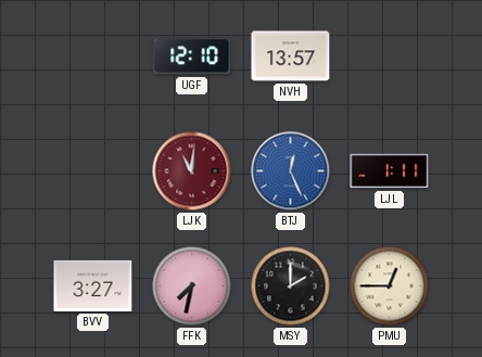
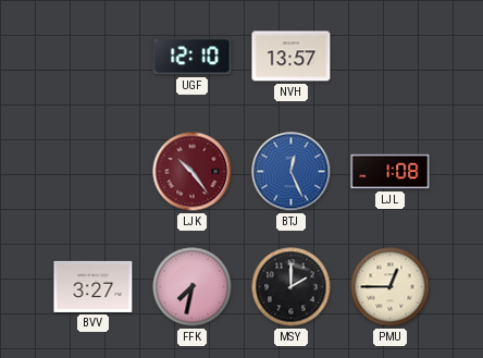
LJK: 11:01 -> 10:24 (193, 172)
LJL: 1:11 -> 1:08 (391, 172)
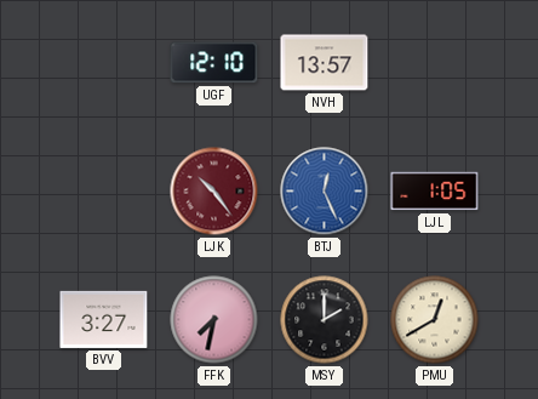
LJL: 1:08 -> 1:05 (435, 192)
PMU: 12:45 -> 12:40 (435, 320)
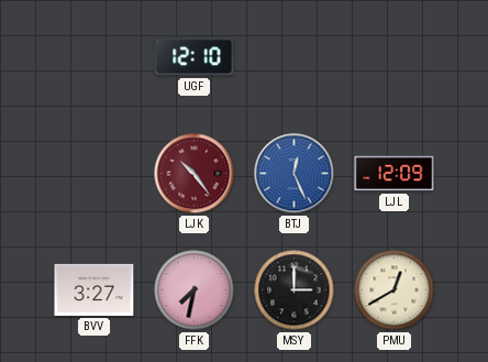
NVH: 13:57 -> none (325, 63)
LJL: 1:05 -> 12:09 (395, 174)
MSY: 2:00 -> 3:00 (295, 290)
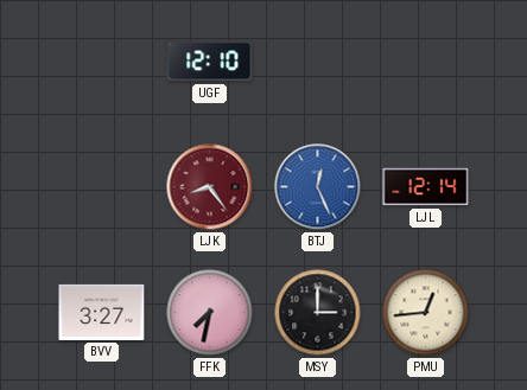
LJK: 10:24 -> 8:24 (210, 187)
LJL: 12:09 -> 12:14 (426, 187)
PMU: 12:40 -> 12:44 (426, 313)
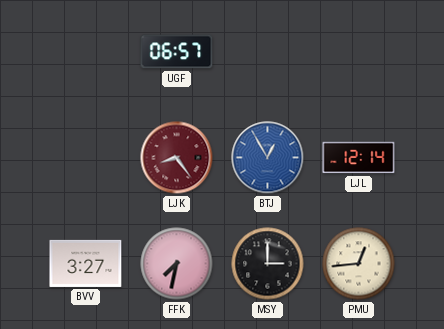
UGF: 12:10 -> 06:57 (177, 52)
BTJ: 12:26 -> 12:55 (268, 158)
